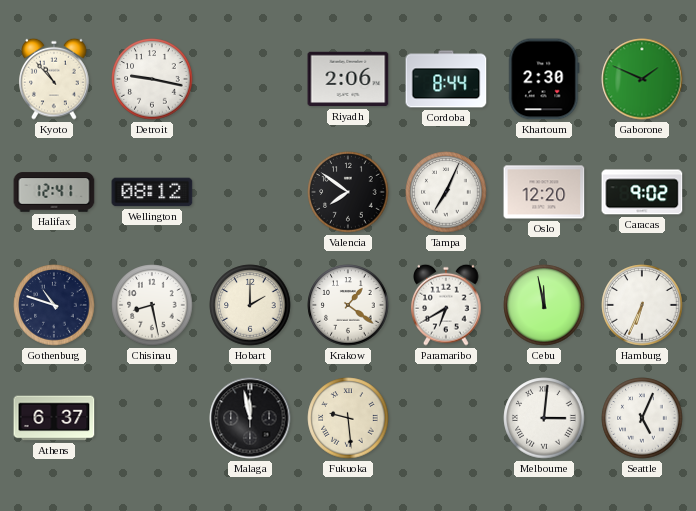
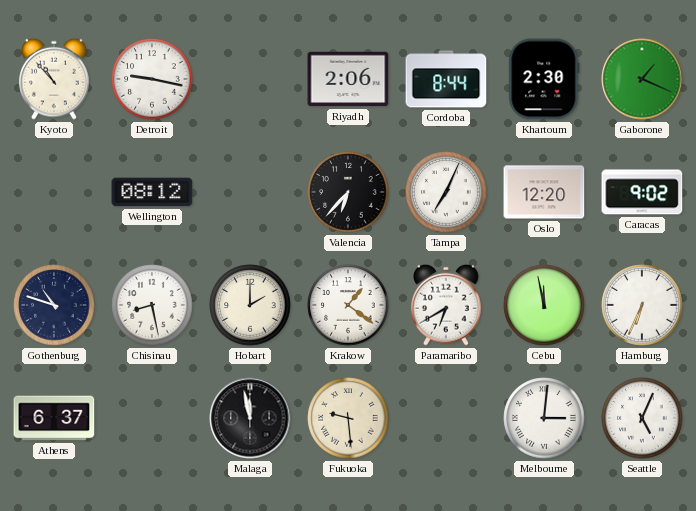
Gaborone: 1:49 -> 1:19 (642, 79)
Halifax: 12:41 -> none (54, 192)
Valencia: 7:51 -> 6:37 (348, 192)
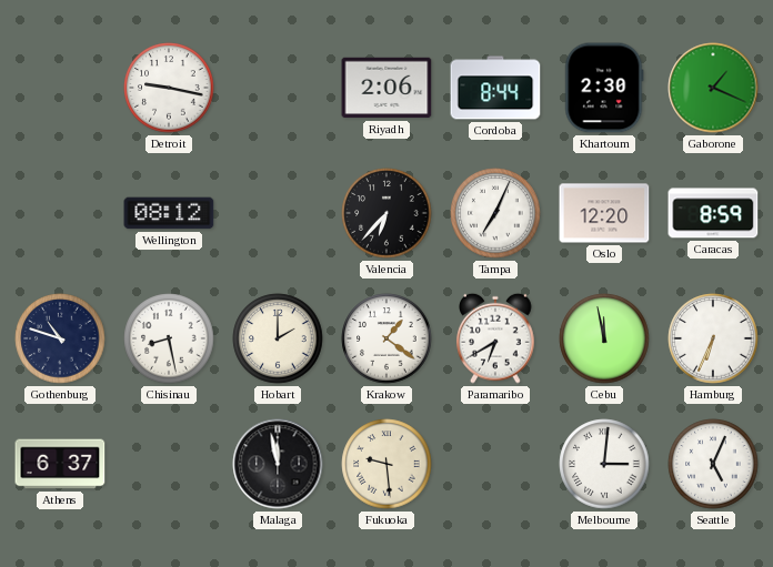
Kyoto: 10:53 -> none (54, 79)
Caracas: 9:02 -> 8:59 (713, 213)
